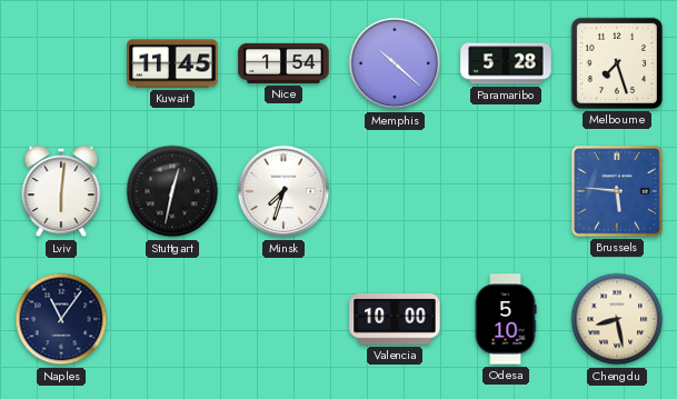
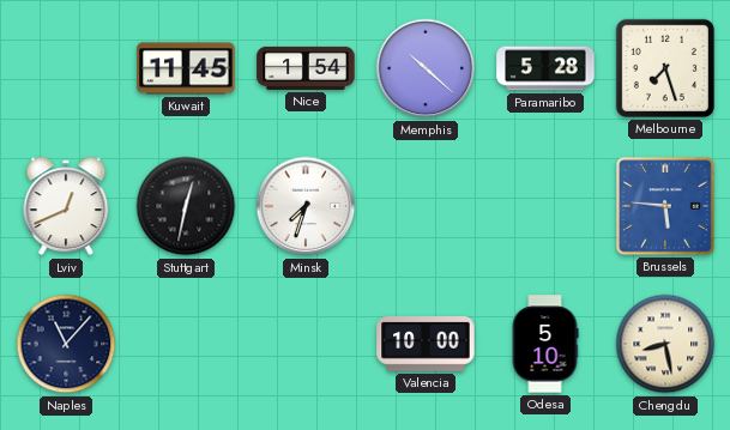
Lviv: 6:01 -> 12:41 (66, 206)
Naples: 11:06 -> 11:07 (66, 344)
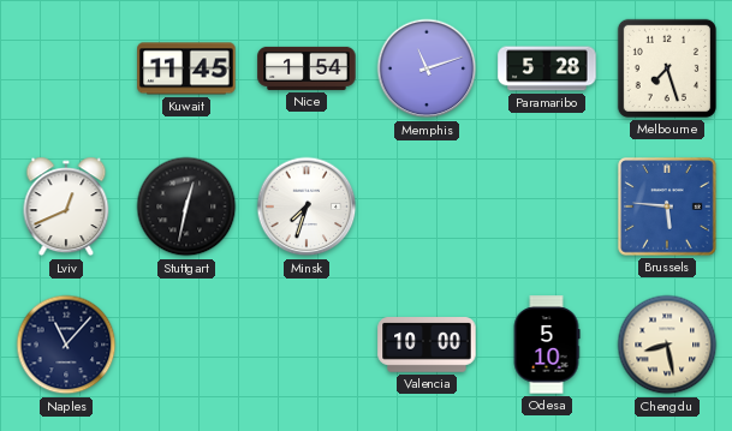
Memphis: 10:22 -> 11:12 (427, 68)
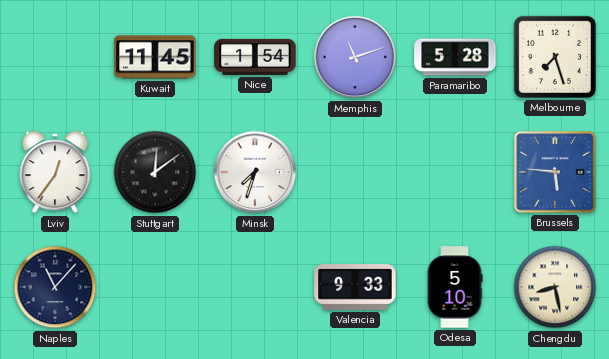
Lviv: 12:41 -> 12:36 (55, 172)
Stuttgart: 12:32 -> 12:09 (155, 172)
Valencia: 10:00 -> 9:33 (355, 287)
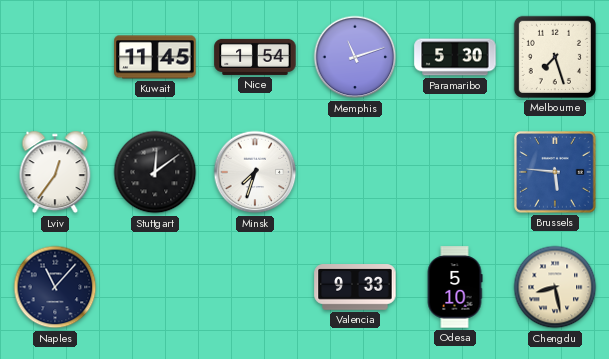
Paramaribo: 5:28 -> 5:30 (455, 57)
